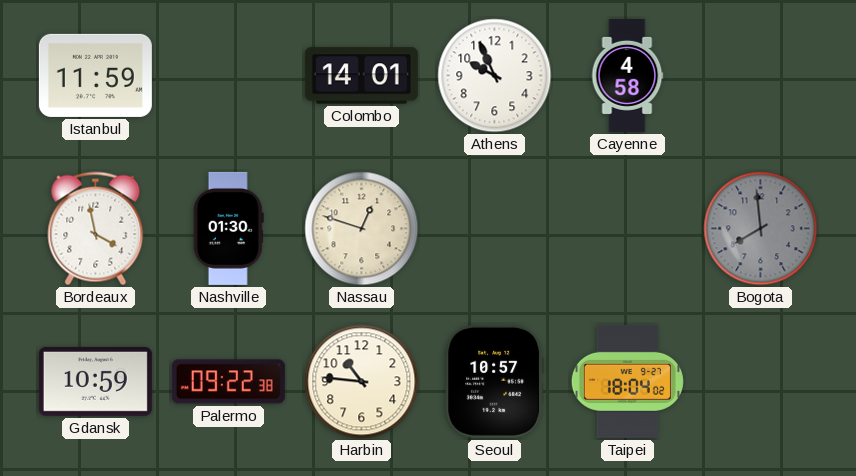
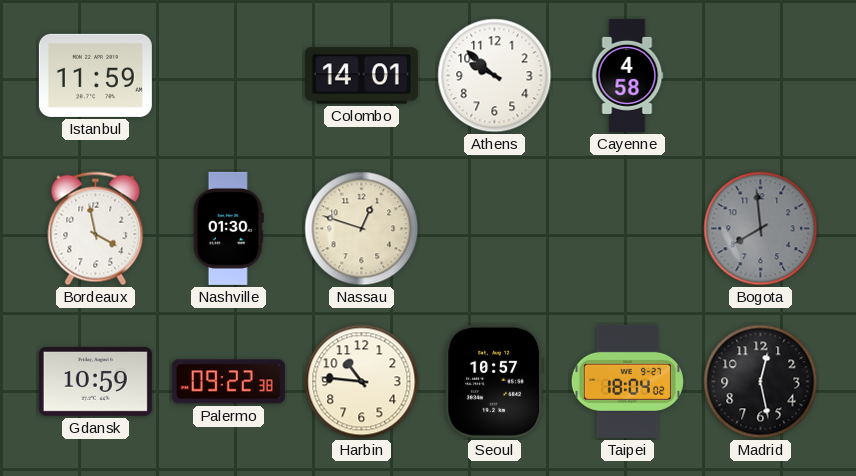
Athens: 9:56 -> 9:52 (495, 76)
Madrid: none -> 12:28 (761, 382)
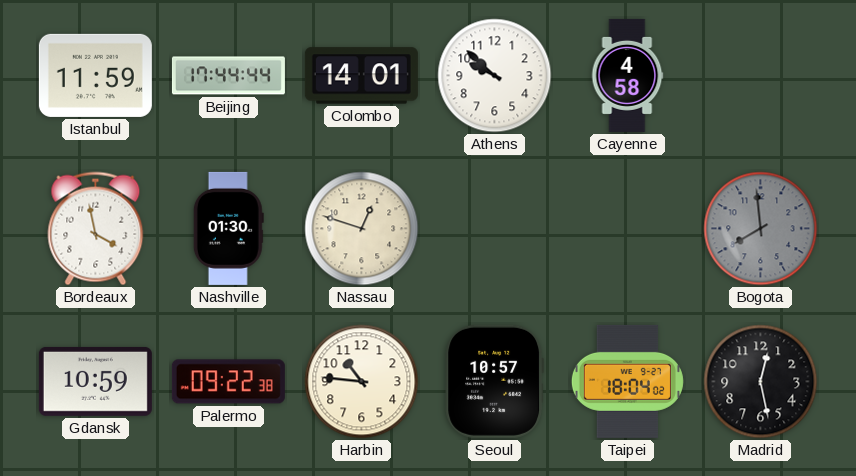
Beijing: none -> 17:44 (228, 76)
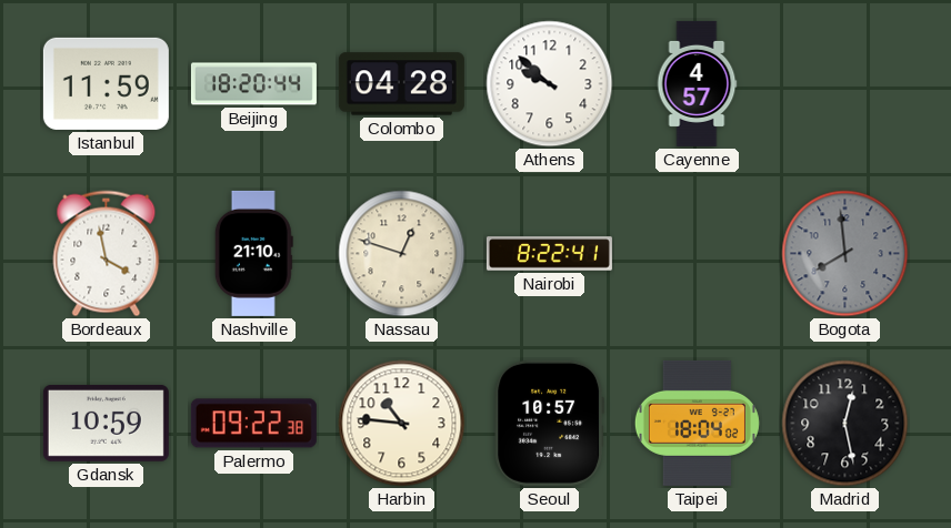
Beijing: 17:44 -> 18:20 (253, 84)
Colombo: 14:01 -> 04:28 (401, 84)
Cayenne: 4:58 -> 4:57 (697, 83)
Nashville: 01:30 -> 21:10 (253, 253)
Nairobi: none -> 8:22 (549, 254)
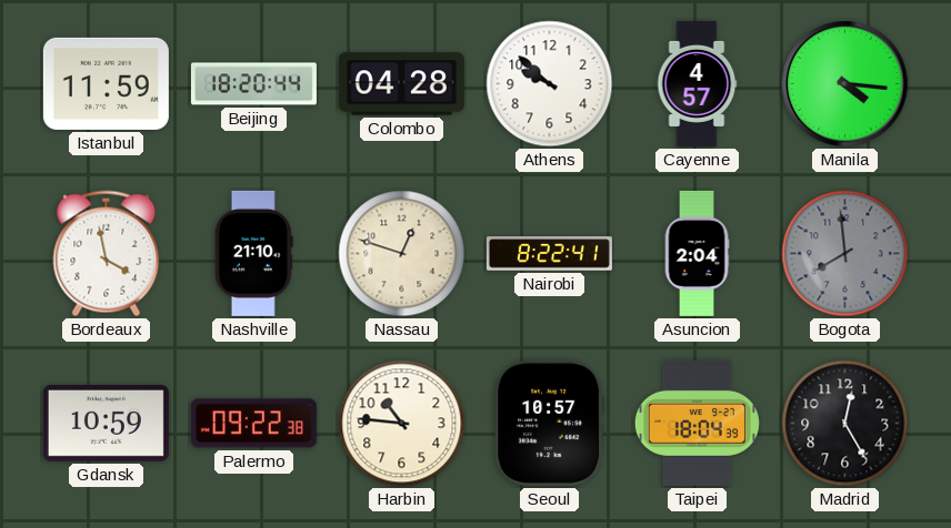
Manila: none -> 4:16 (845, 84)
Asuncion: none -> 2:04 (697, 253)
Taipei: 18:04:02 -> 18:04:39 (697, 423)
Madrid: 12:28 -> 12:25 (845, 424)
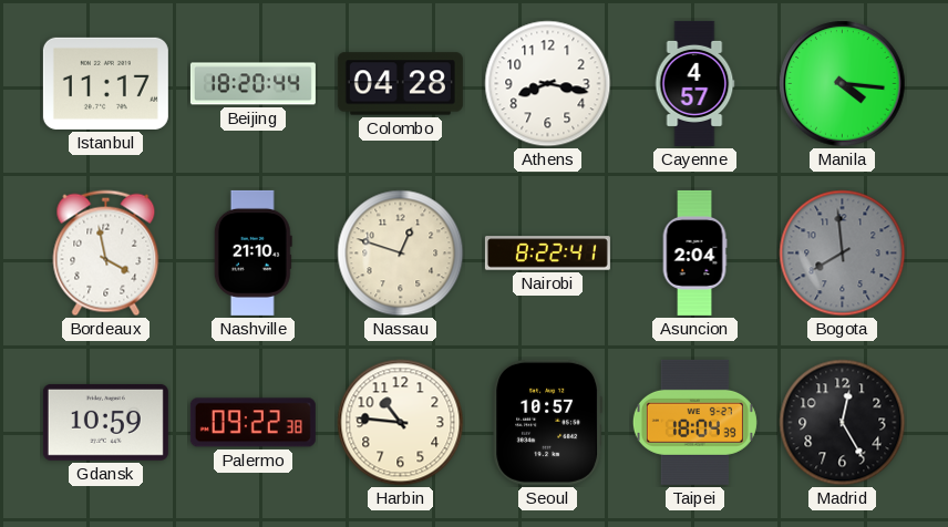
Istanbul: 11:59 -> 11:17 (105, 83)
Athens: 9:52 -> 8:17 (548, 84)
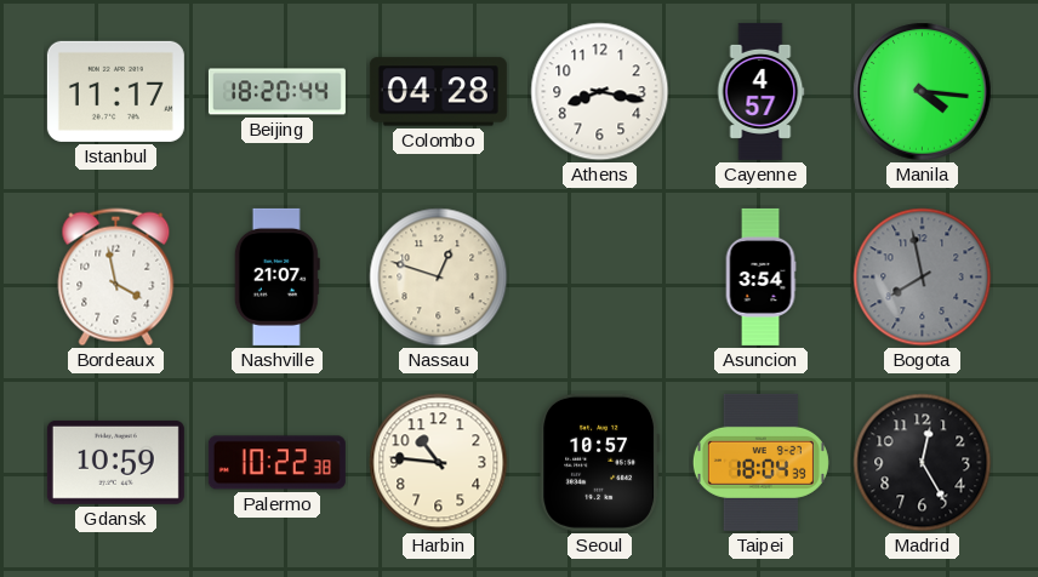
Nashville: 21:10 -> 21:07 (276, 276)
Nairobi: 8:22 -> none (547, 254)
Asuncion: 2:04 -> 3:54 (760, 276)
Bogota: 7:59 -> 7:58 (923, 278)
Palermo: 09:22 -> 10:22 (276, 463)
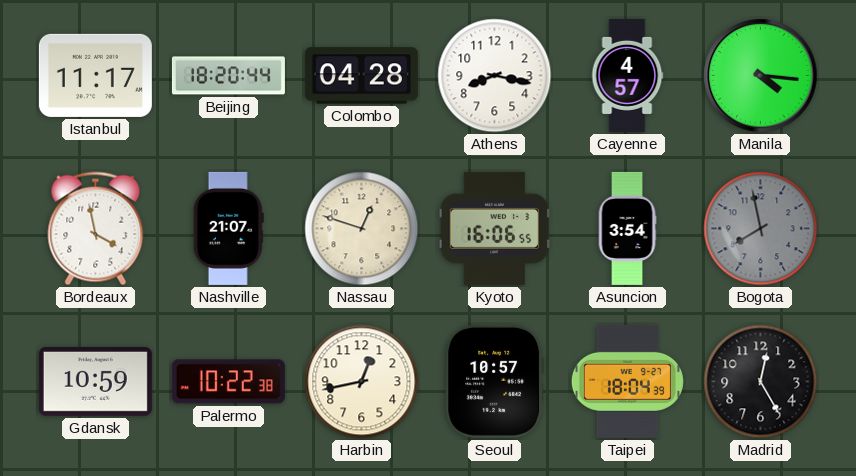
Kyoto: none -> 16:06 (495, 228)
Harbin: 10:46 -> 12:43 (362, 382)
